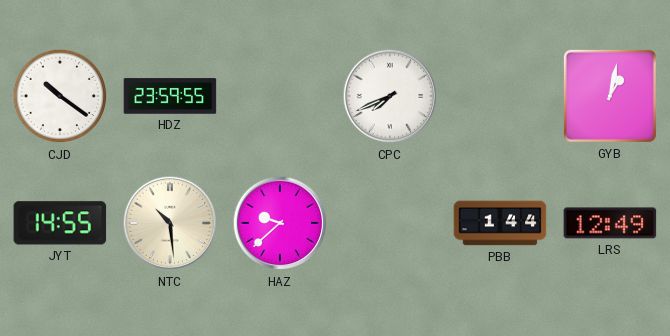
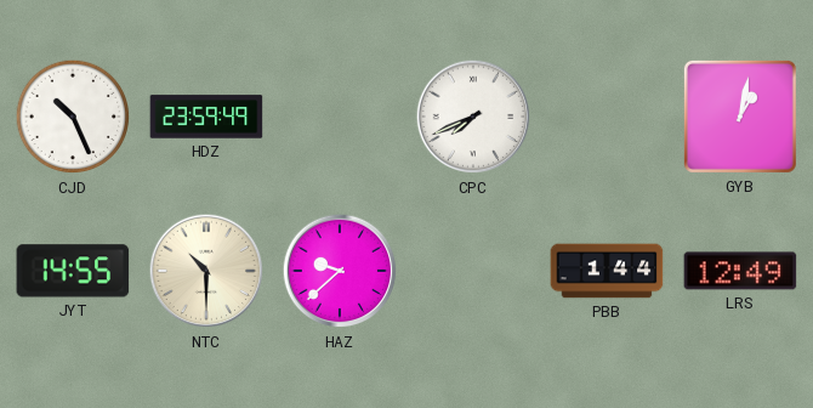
CJD: 10:21 -> 10:26 (73, 117)
HDZ: 23:59:55 -> 23:59:49 (206, 117)
NTC: 10:29 -> 10:30 (206, 271)
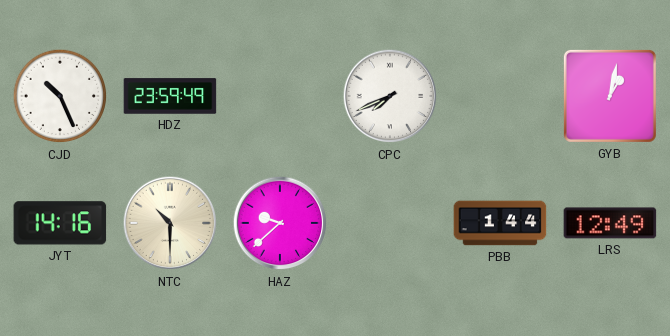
JYT: 14:55 -> 14:16 (60, 223)
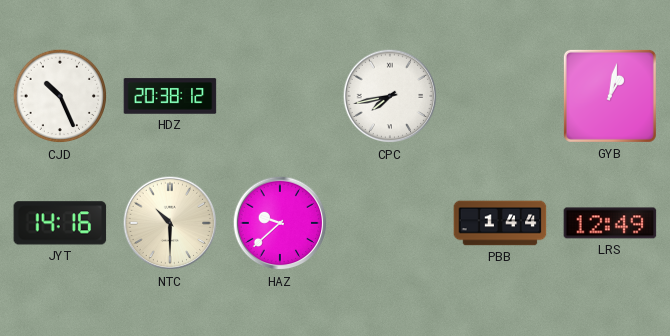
HDZ: 23:59 -> 20:38 (170, 96)
CPC: 7:41 -> 7:43 (390, 96)
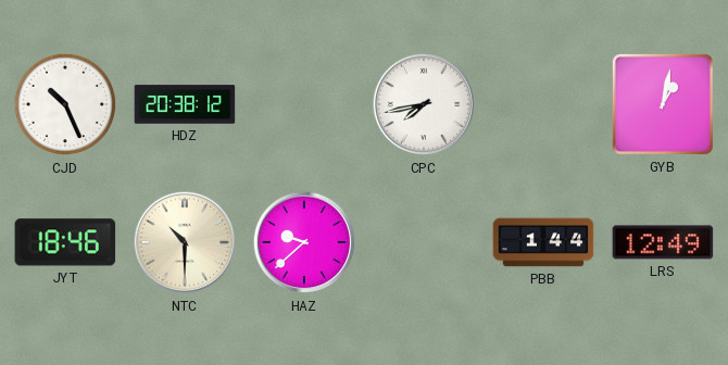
JYT: 14:16 -> 18:46 (65, 242)
